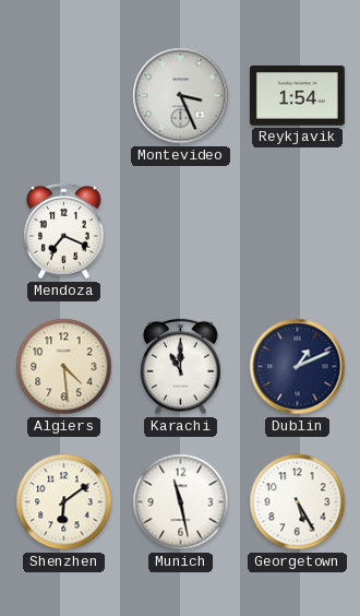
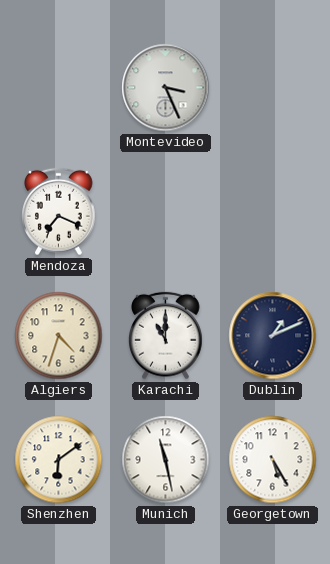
Reykjavik: 1:54 -> none (297, 95)
Algiers: 4:29 -> 4:33 (59, 336)
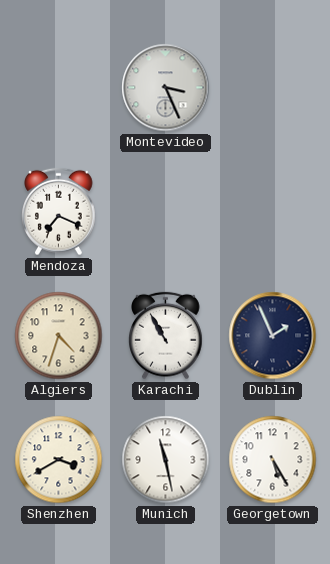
Karachi: 11:00 -> 10:55 (166, 336)
Dublin: 1:11 -> 1:56 (273, 336)
Shenzhen: 6:09 -> 3:40 (59, 460)
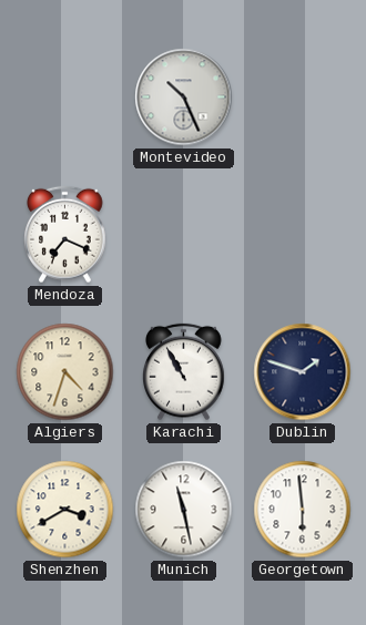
Montevideo: 3:26 -> 10:26 (184, 98)
Dublin: 1:56 -> 1:48 (303, 372)
Georgetown: 5:25 -> 5:59 (303, 510)
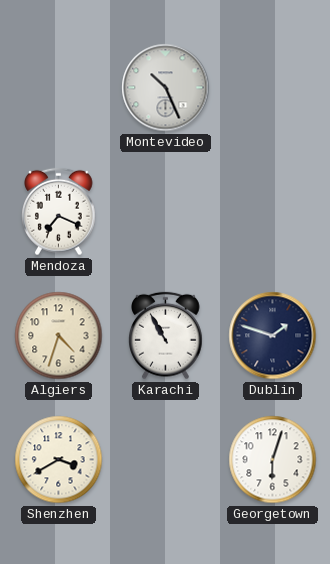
Munich: 11:28 -> none (184, 510)
Georgetown: 5:59 -> 6:03 (273, 460)
